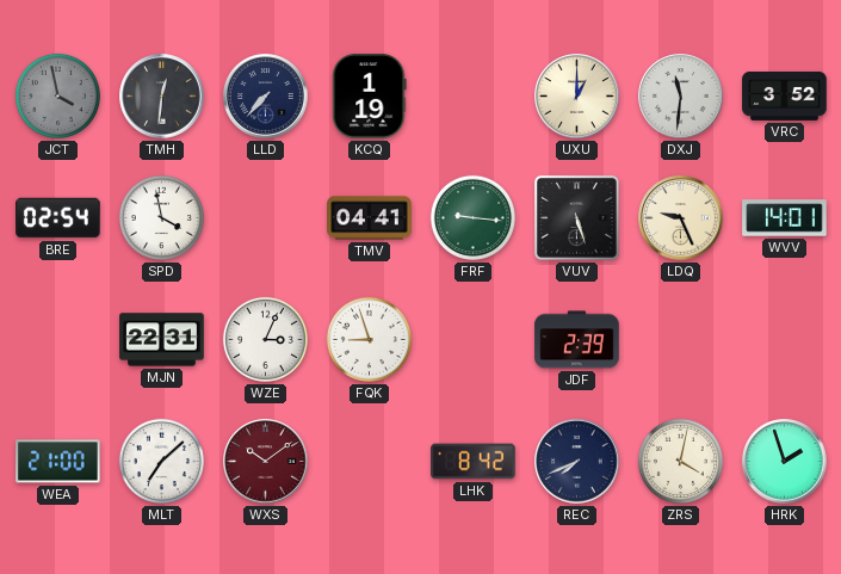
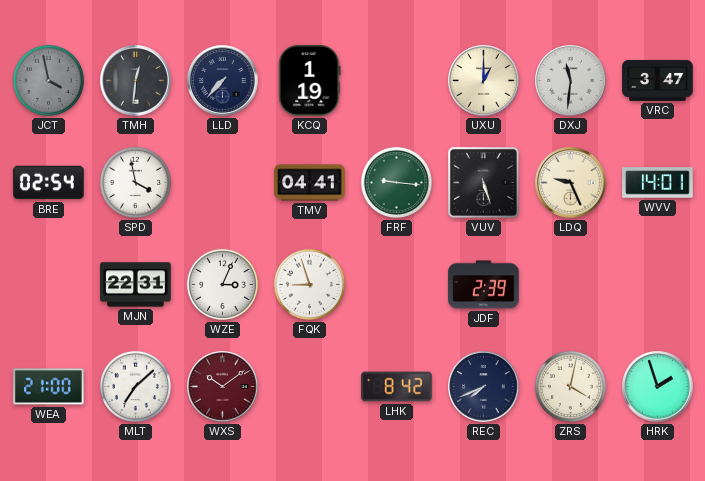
VRC: 3:52 -> 3:47 (658, 80)
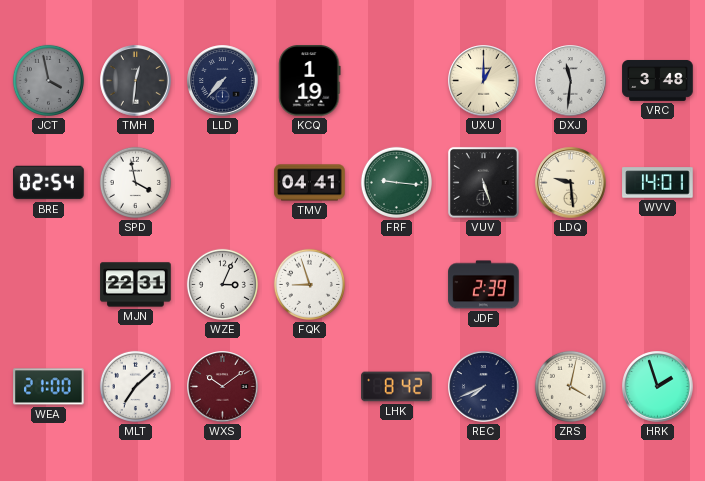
VRC: 3:47 -> 3:48 (658, 80)
LDQ: 9:26 -> 9:29 (571, 183)
